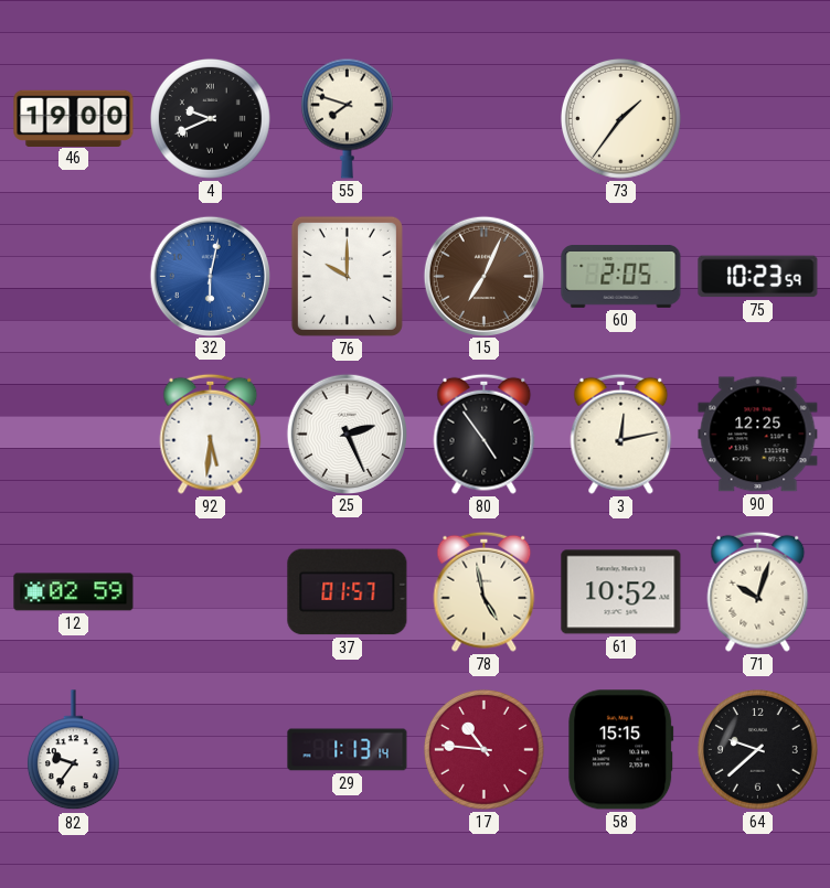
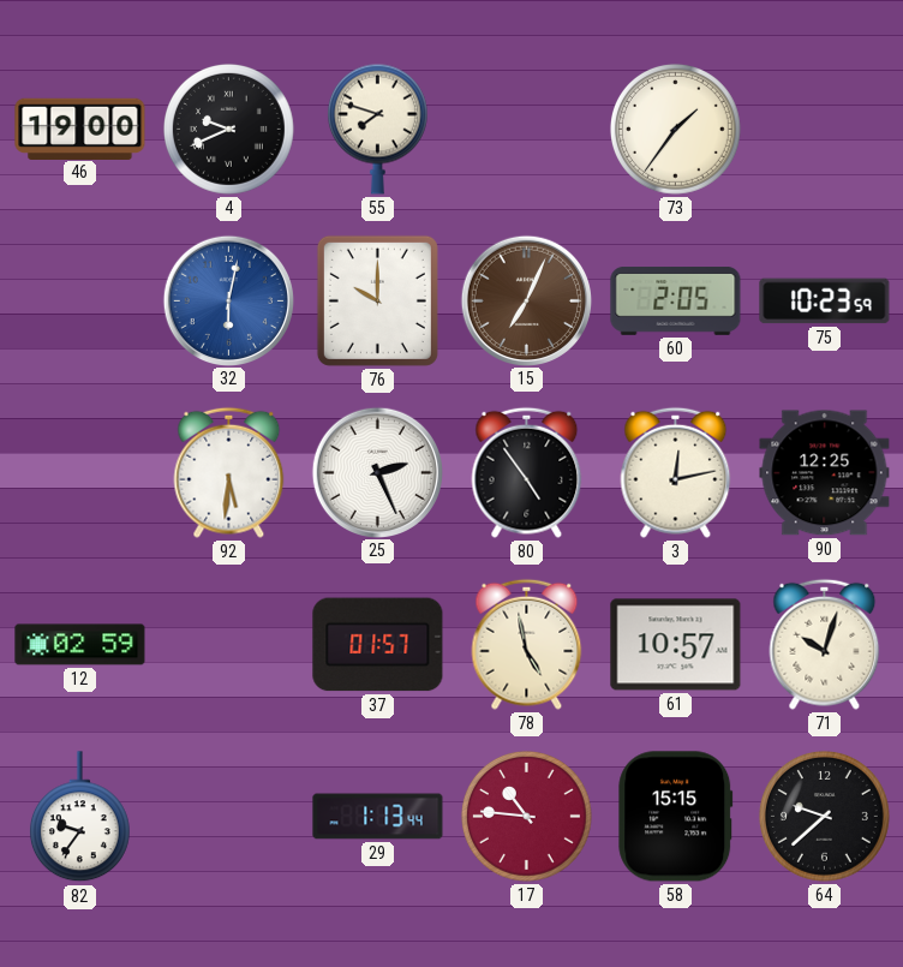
61: 10:52 -> 10:57 (676, 645)
29: 1:13:14 -> 1:13:44 (378, 817)
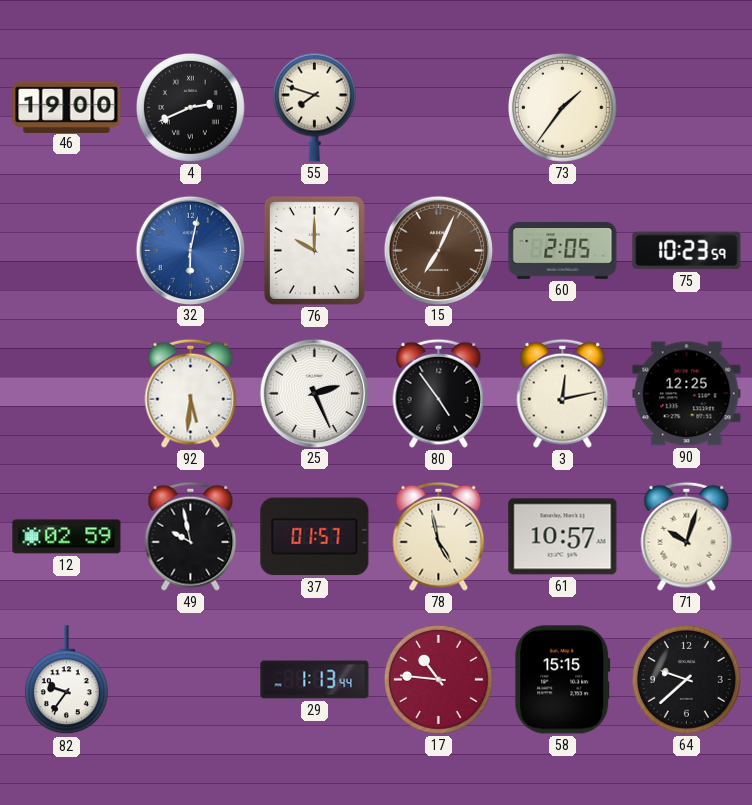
4: 9:41 -> 2:41 (190, 107)
49: none -> 9:58 (191, 536)
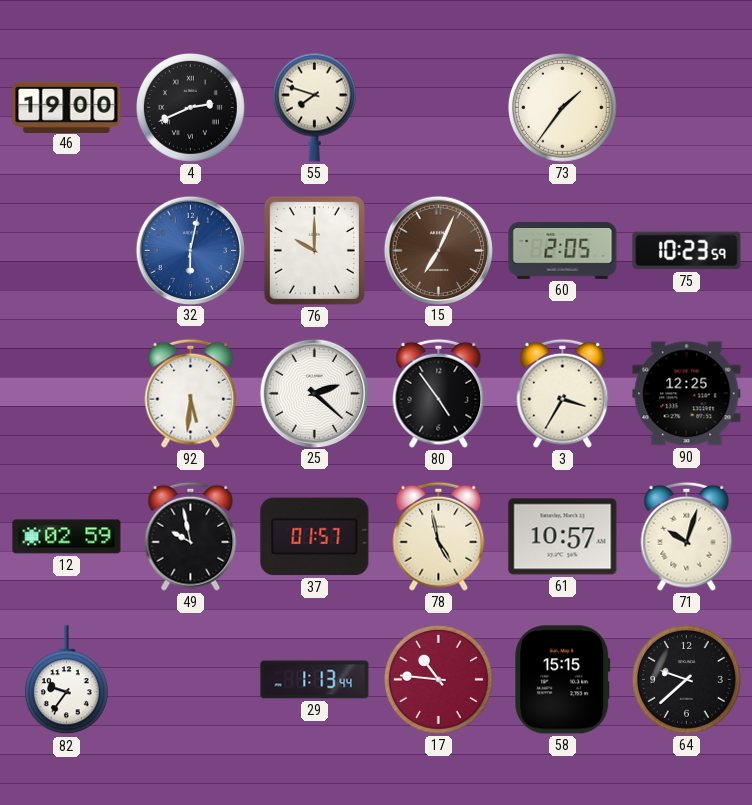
25: 2:26 -> 2:22 (314, 393)
3: 12:13 -> 3:35 (563, 393)
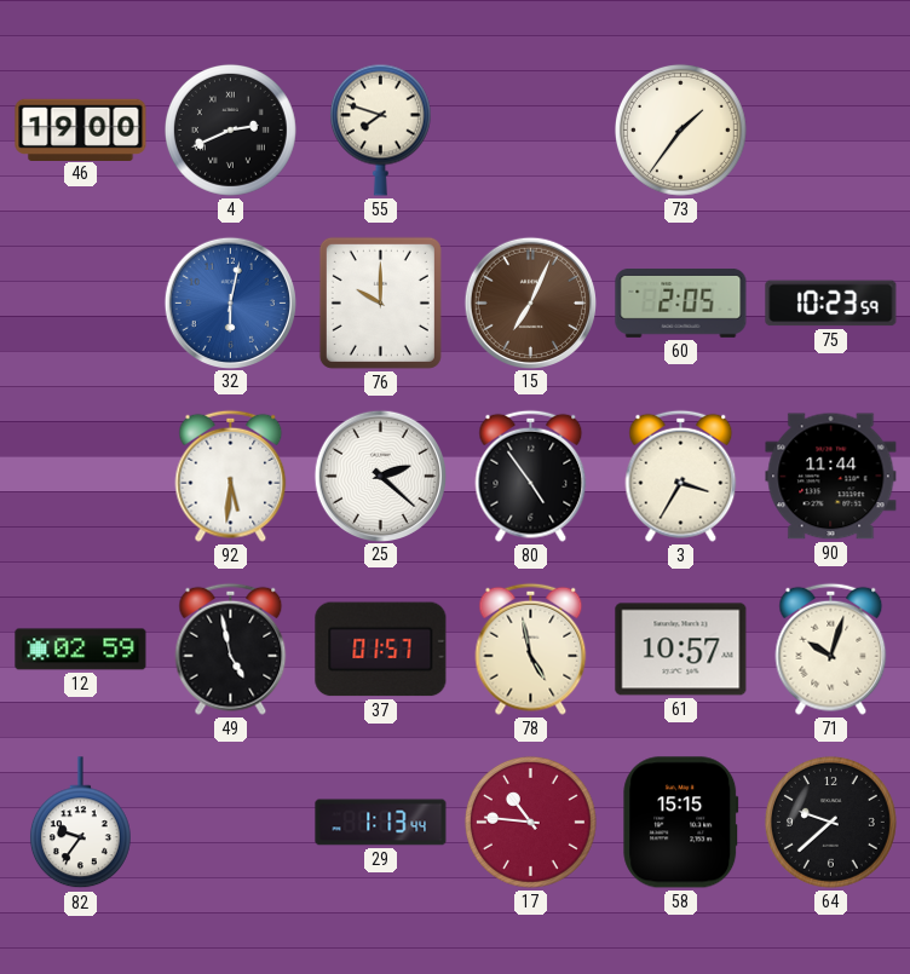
90: 12:25 -> 11:44 (831, 477)
49: 9:58 -> 4:58 (231, 649)
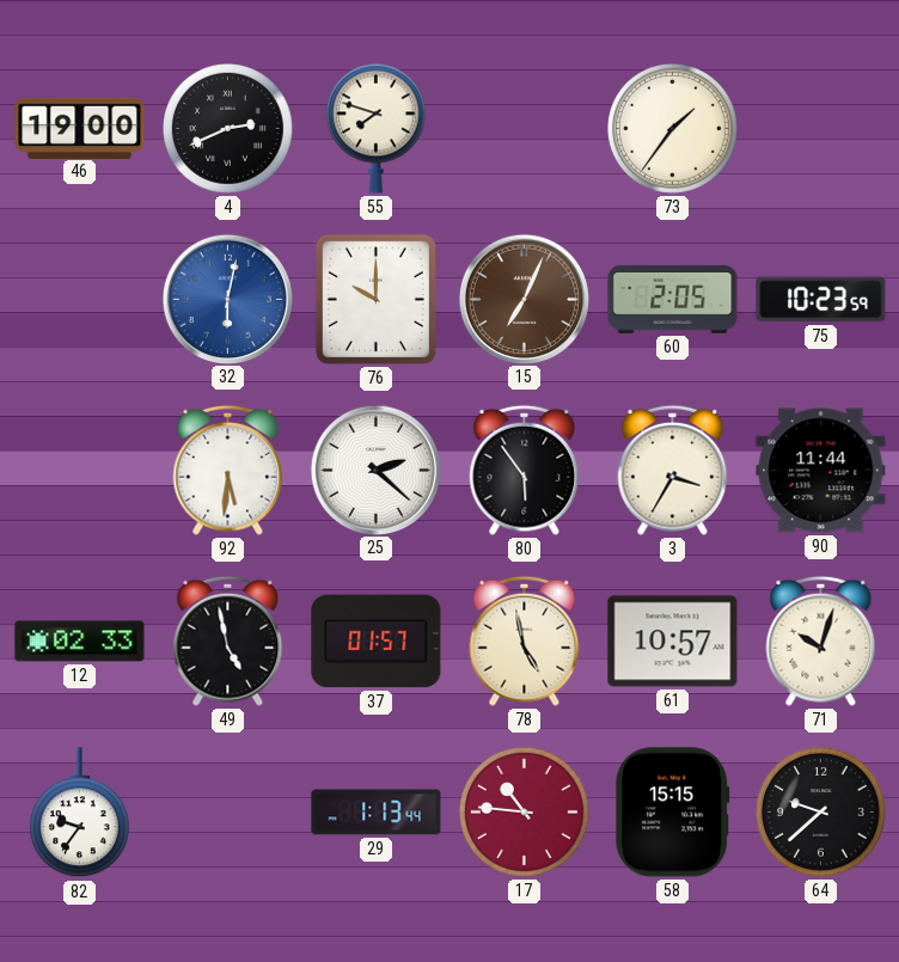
80: 4:54 -> 5:54 (525, 470)
12: 02:59 -> 02:33 (80, 642)
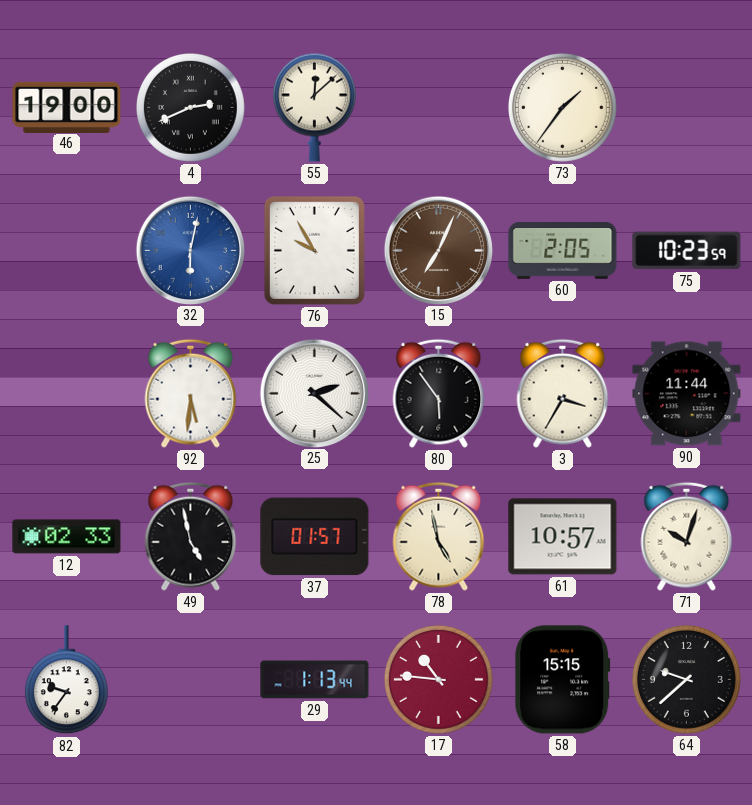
55: 7:48 -> 12:08 (314, 107)
76: 10:00 -> 9:55 (314, 250)
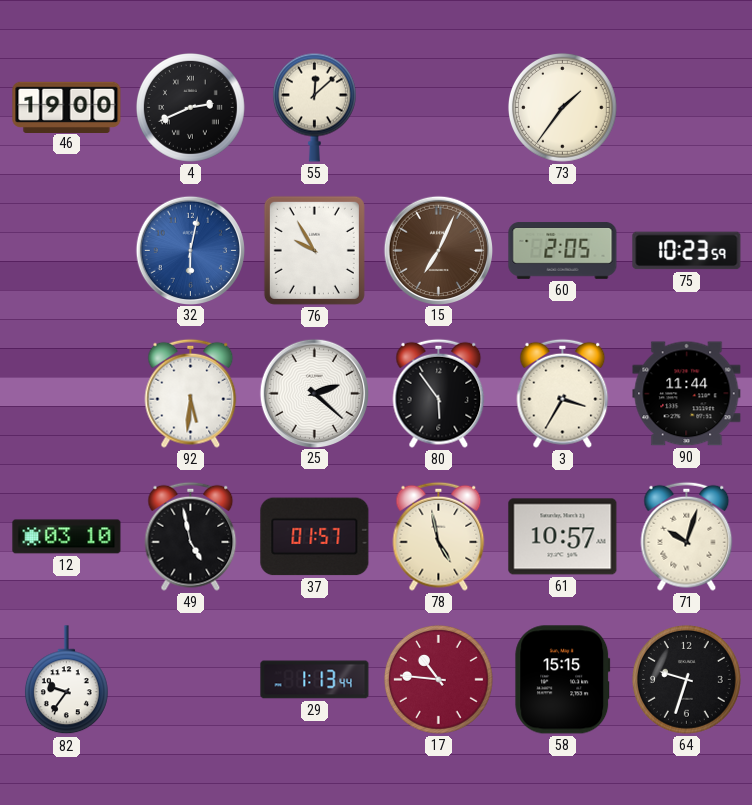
12: 02:33 -> 03:10 (67, 537)
64: 9:38 -> 9:33 (686, 679)
